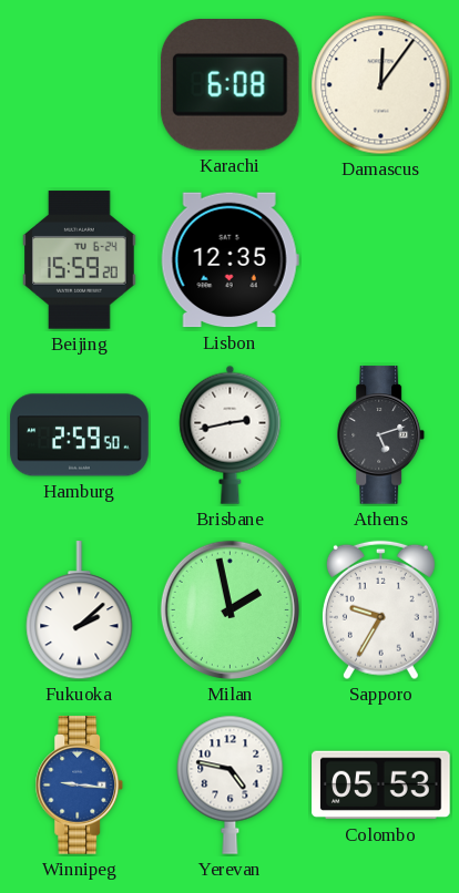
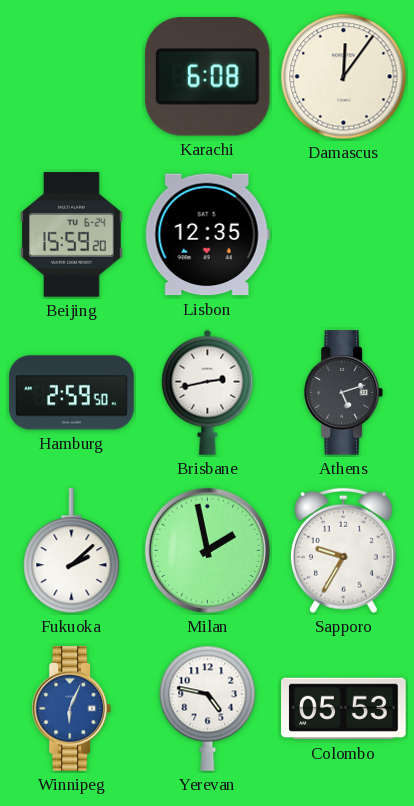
Winnipeg: 9:16 -> 6:04 (72, 709)
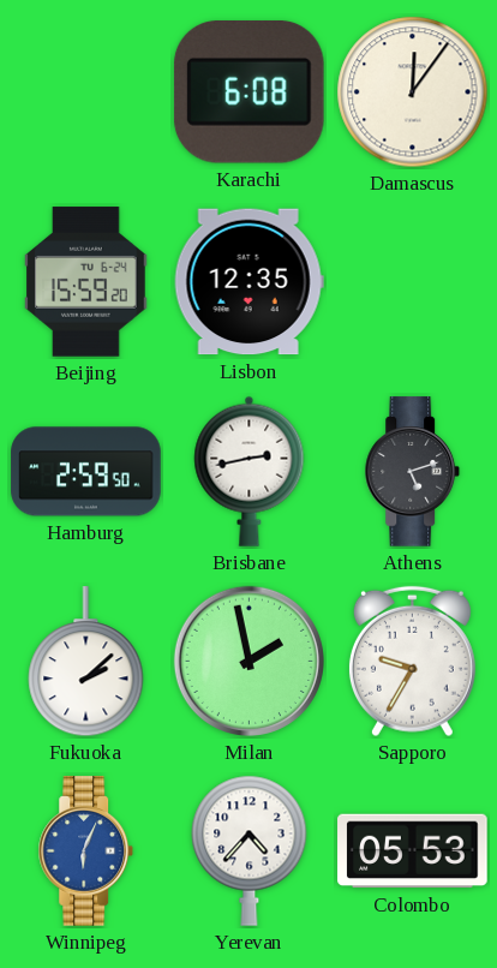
Yerevan: 4:47 -> 4:37 (250, 850)
